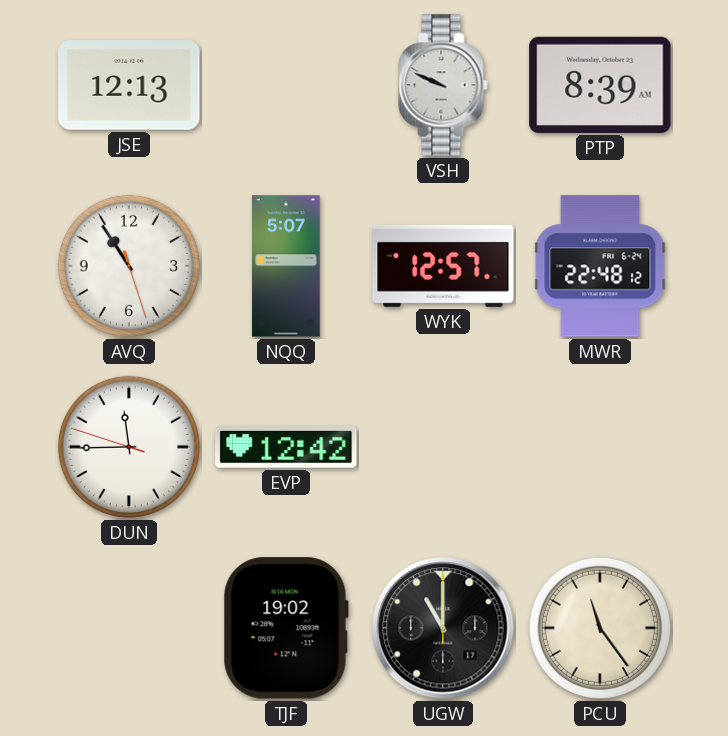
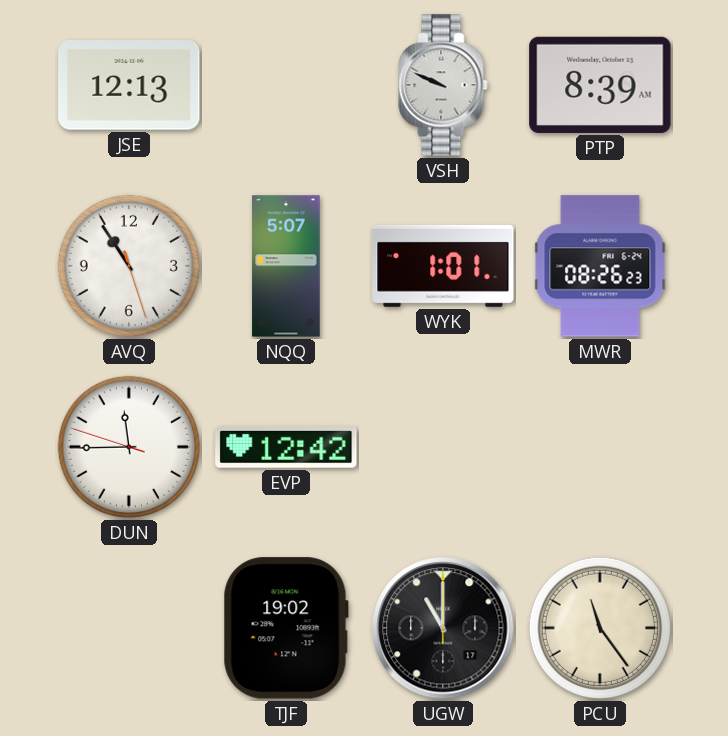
WYK: 12:57 -> 1:01 (443, 266)
MWR: 22:48 -> 08:26 (600, 266)
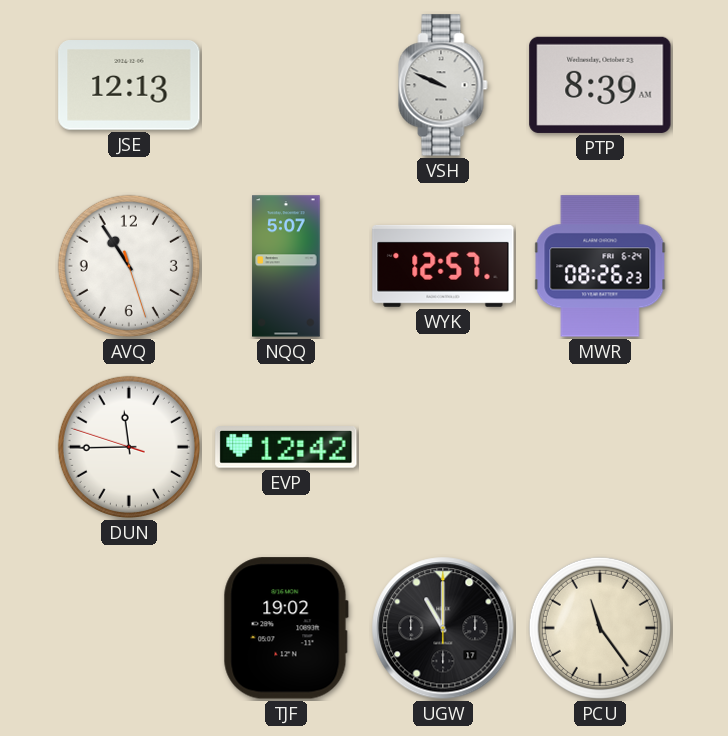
WYK: 1:01 -> 12:57 (443, 266)
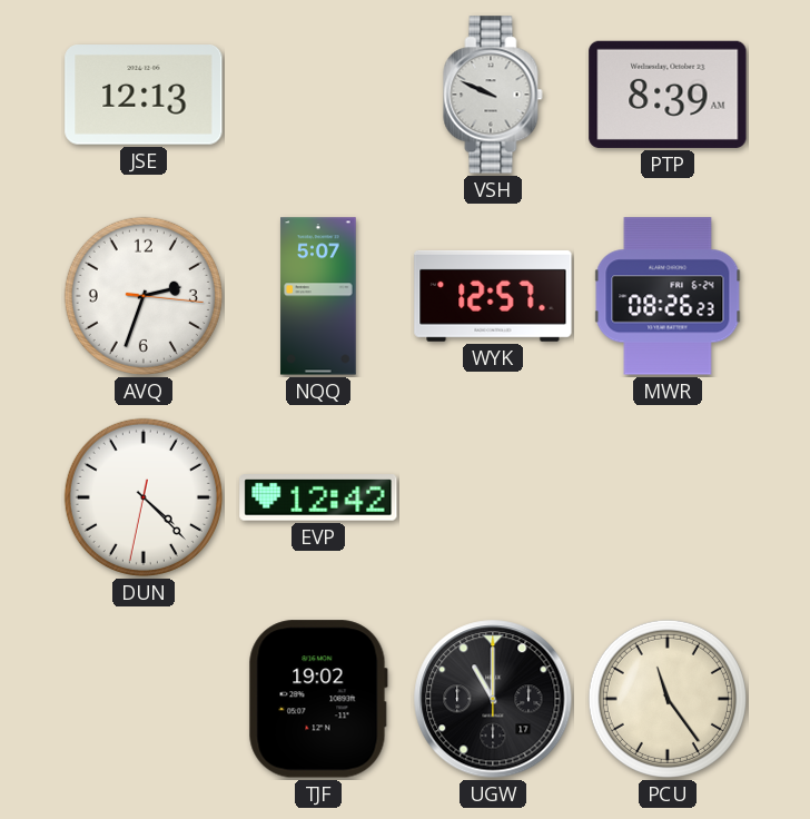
AVQ: 10:54 -> 2:33 (144, 296)
DUN: 11:44 -> 4:22 (144, 497)
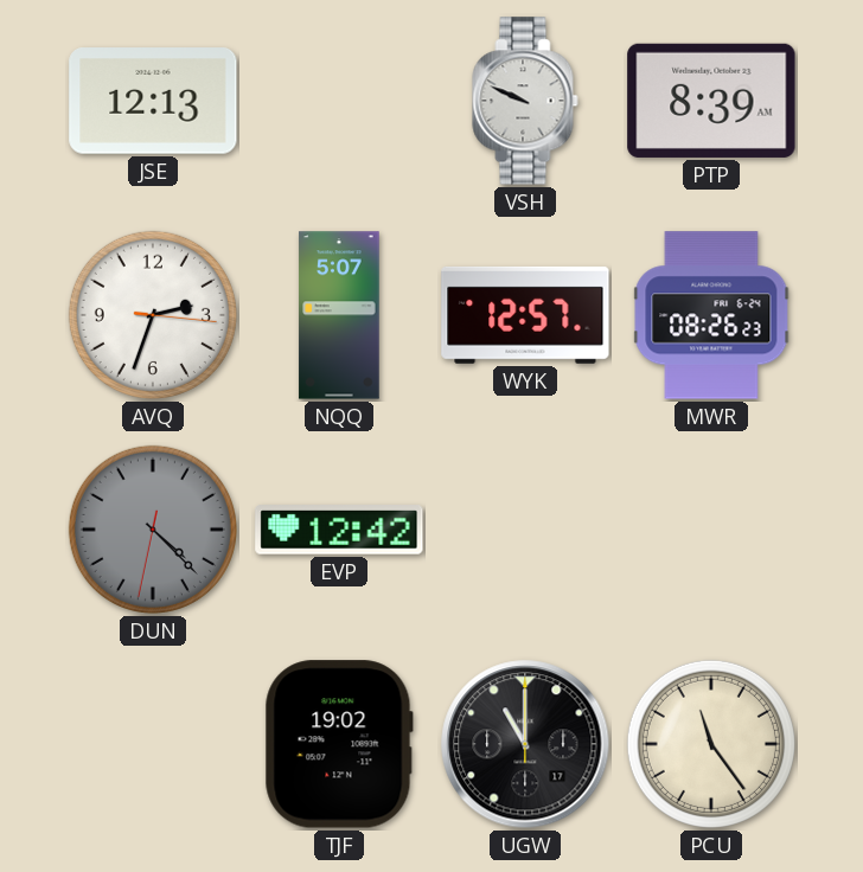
DUN dial: white -> grey (153, 530)
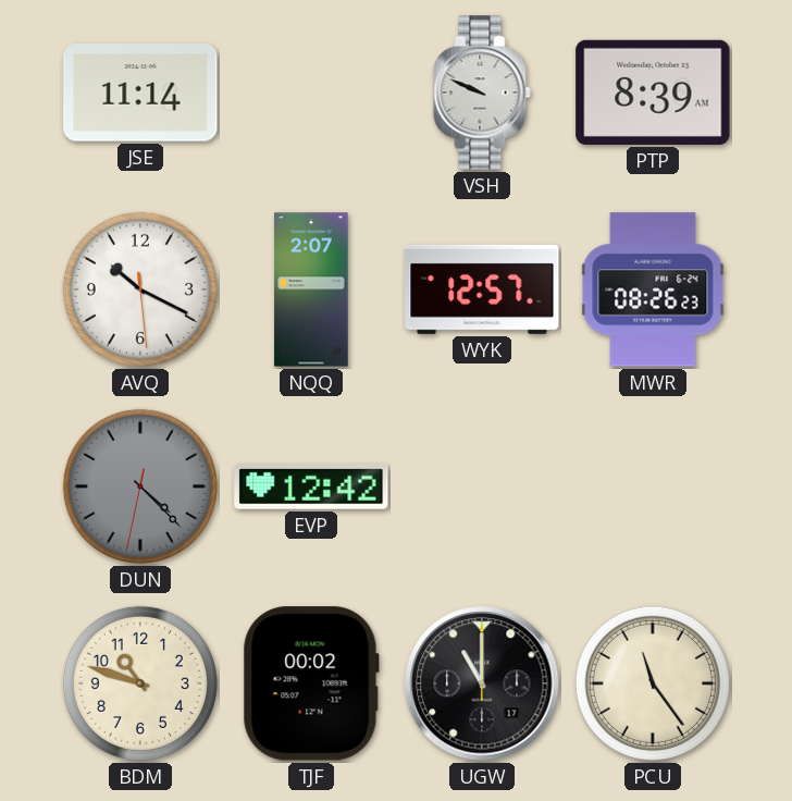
JSE: 12:13 -> 11:14 (140, 93)
AVQ: 2:33 -> 10:19 (140, 289)
NQQ: 5:07 -> 2:07 (311, 289)
BDM: none -> 10:48 (140, 683)
TJF: 19:02 -> 00:02 (311, 683)
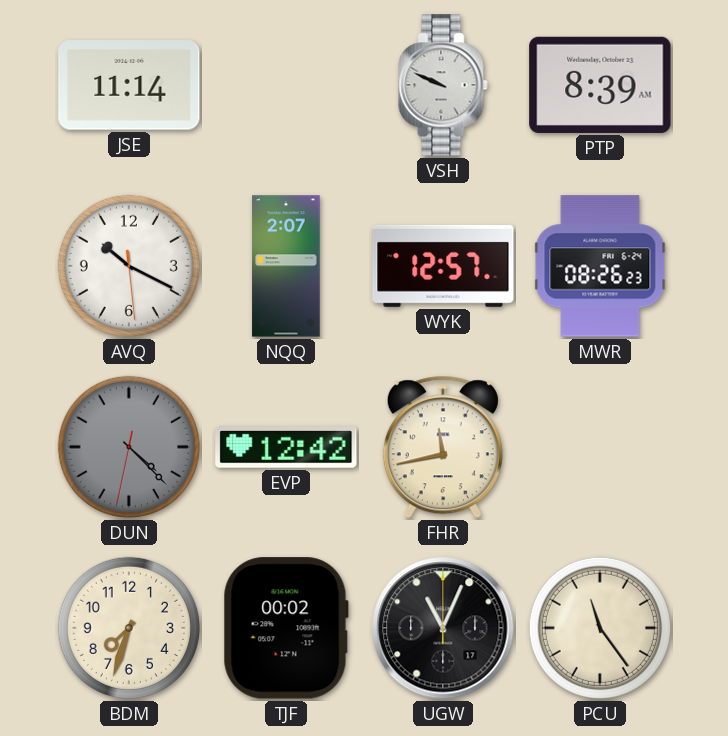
FHR: none -> 11:43 (443, 447)
BDM: 10:48 -> 7:33 (129, 628)
UGW: 11:00 -> 11:04 (443, 628)
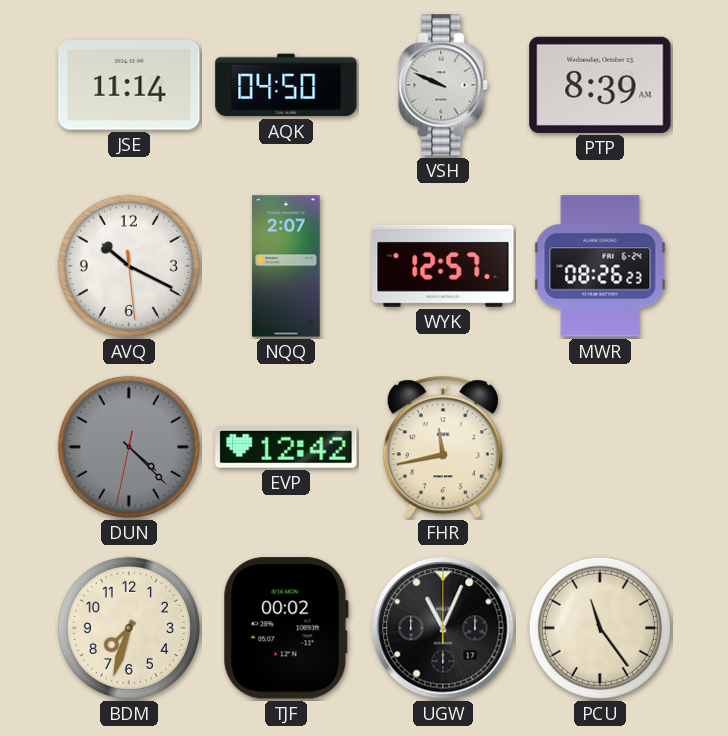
AQK: none -> 04:50 (286, 85)
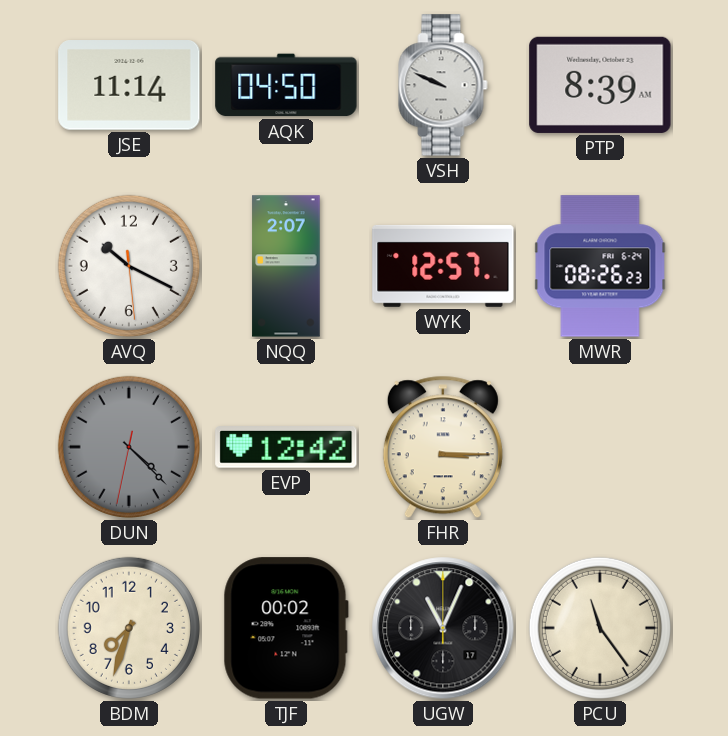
FHR: 11:43 -> 3:15 (443, 447)
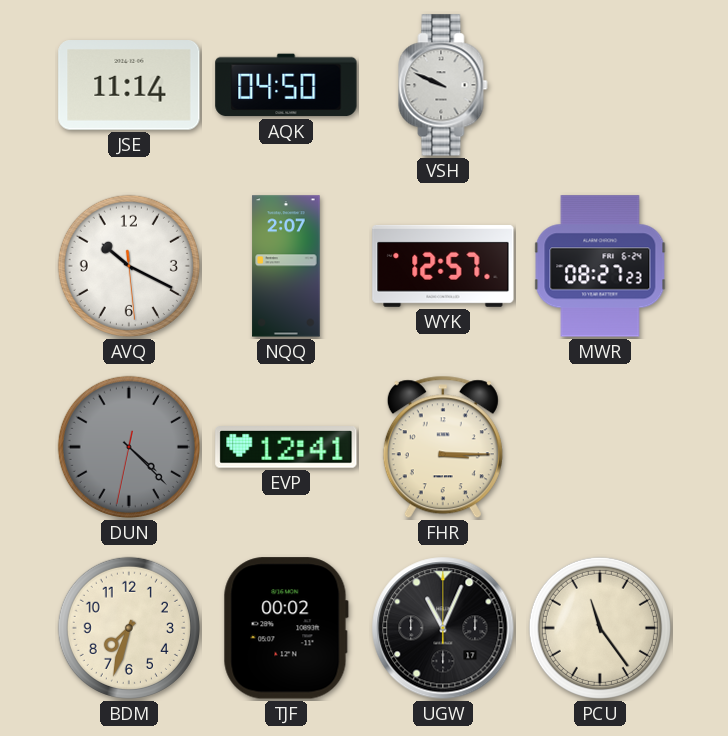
PTP: 8:39 -> none (600, 85)
MWR: 08:26 -> 08:27 (600, 266)
EVP: 12:42 -> 12:41 (286, 448)
